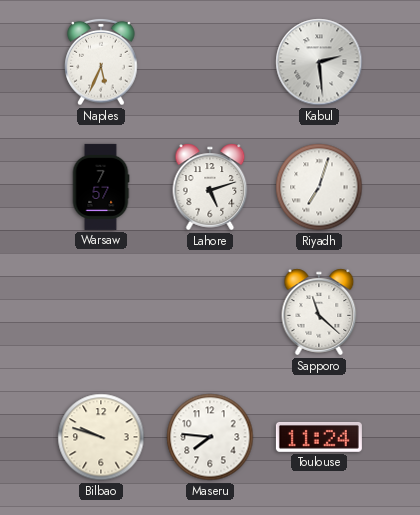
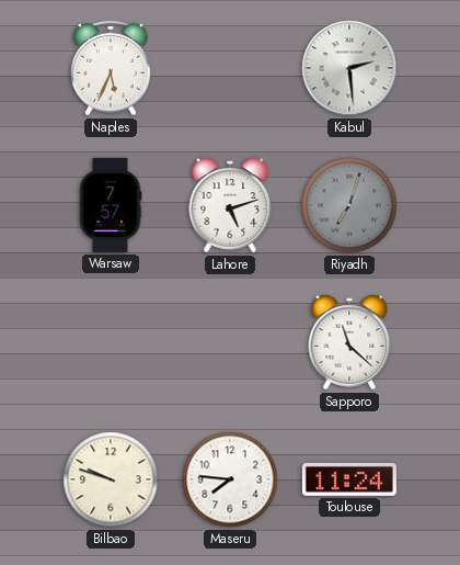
Riyadh dial: white -> grey (349, 205)
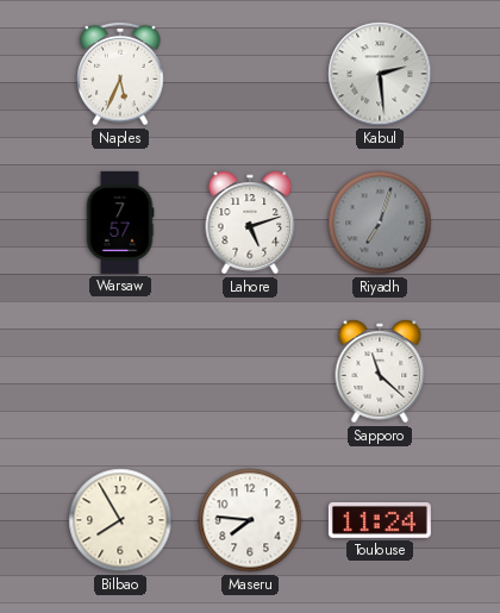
Bilbao: 9:48 -> 7:55 (120, 520)
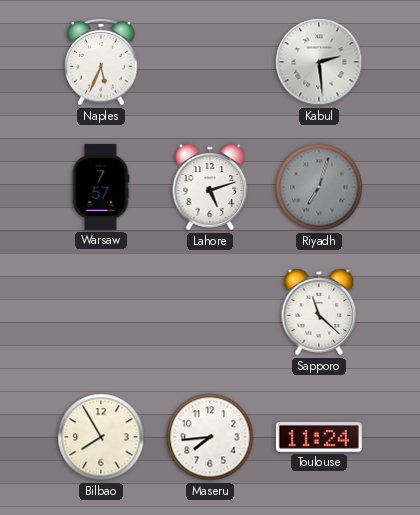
Maseru: 7:46 -> 7:44 (210, 437)
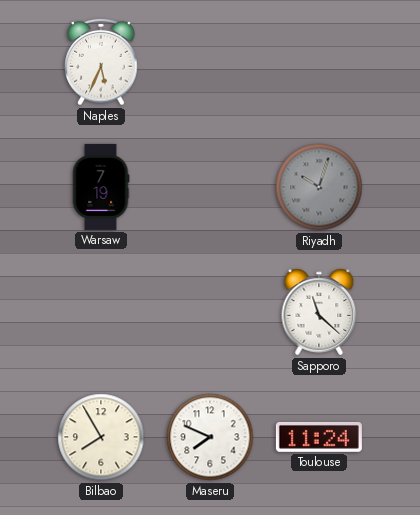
Kabul: 2:29 -> none (319, 62)
Warsaw: 7:57 -> 7:19 (101, 187)
Lahore: 5:12 -> none (210, 187)
Riyadh: 7:03 -> 10:03 (319, 187)
Maseru: 7:44 -> 7:49 (210, 437)
